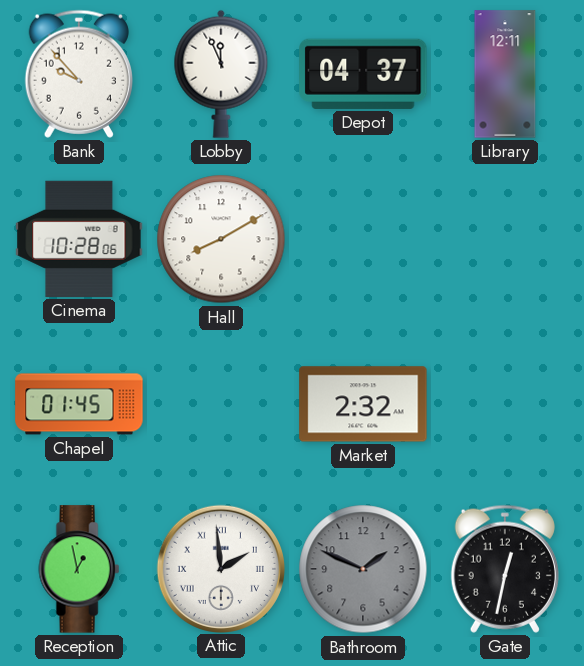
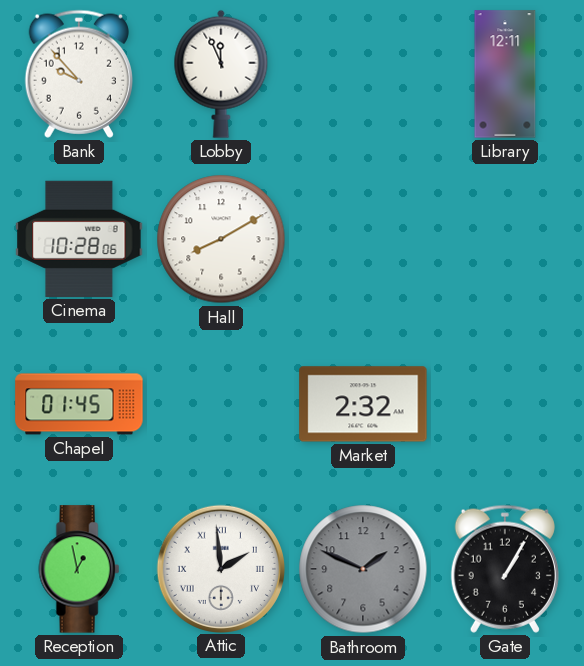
Depot: 04:37 -> none (363, 74)
Gate: 12:32 -> 1:05 (505, 569)
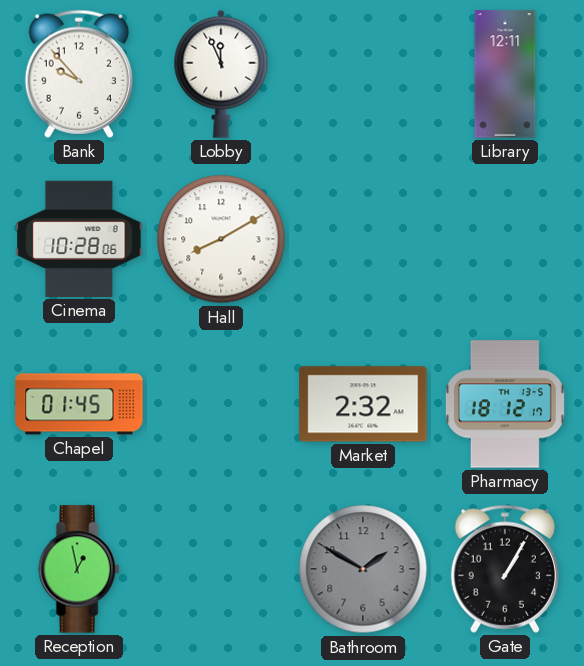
Pharmacy: none -> 18:12 (505, 404)
Attic: 1:59 -> none (220, 568)
Bathroom: 1:49 -> 1:50 (363, 569)
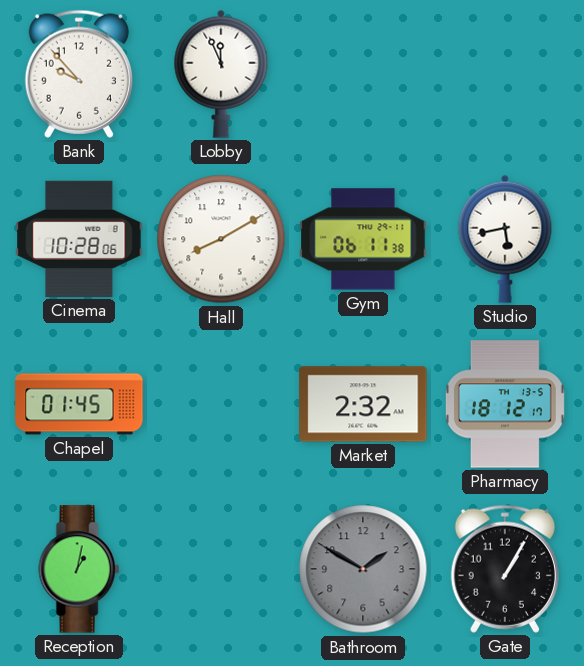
Library: 12:11 -> none (505, 74)
Gym: none -> 06:11 (363, 239)
Studio: none -> 5:43 (505, 239)
Reception: 12:58 -> 1:02 (79, 569)
